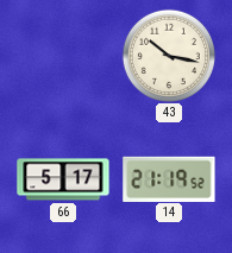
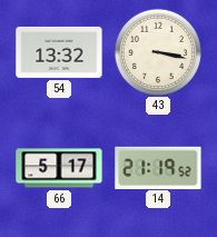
54: none -> 13:32 (59, 52)
43: 10:17 -> 3:17 (157, 51)
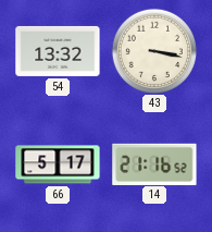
14: 21:19 -> 21:16 (154, 163)
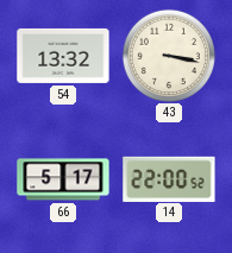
14: 21:16 -> 22:00 (169, 178)
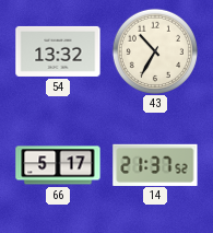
43: 3:17 -> 10:35 (154, 50)
14: 22:00 -> 21:37 (155, 164)
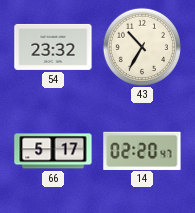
54: 13:32 -> 23:32 (53, 47)
14: 21:37 -> 02:20 (142, 150)
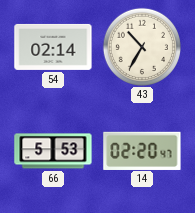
54: 23:32 -> 02:14 (53, 47)
66: 5:17 -> 5:53 (53, 151)
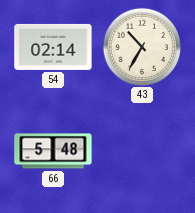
66: 5:53 -> 5:48 (53, 151)
14: 02:20 -> none (142, 150)
